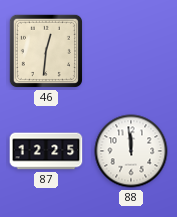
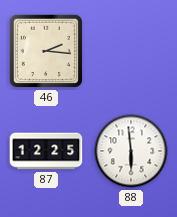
46: 12:31 -> 2:16 (46, 51)
88: 11:59 -> 5:59 (131, 151)
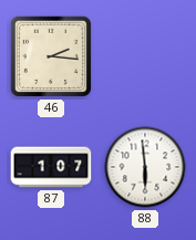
87: 12:25 -> 1:07 (51, 167)
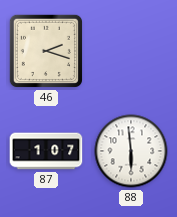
46: 2:16 -> 2:18 (46, 51)
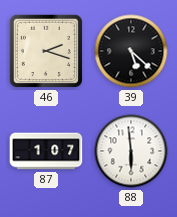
39: none -> 5:22 (131, 51)
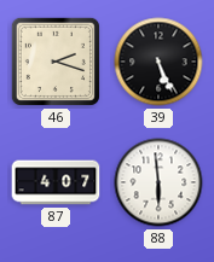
39: 5:22 -> 5:26 (158, 62)
87: 1:07 -> 4:07 (56, 182)
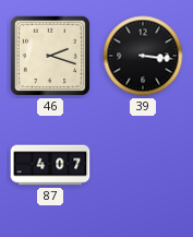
39: 5:26 -> 3:16 (143, 56)
88: 5:59 -> none (158, 182)
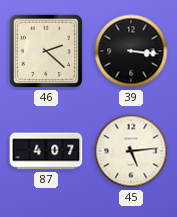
46: 2:18 -> 2:22 (46, 51)
45: none -> 5:14 (131, 151)
